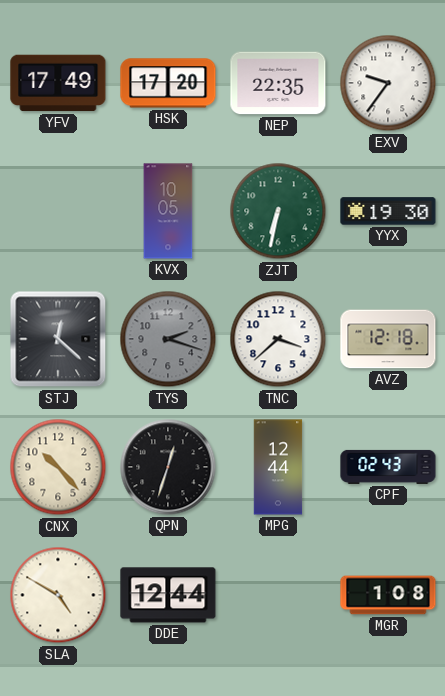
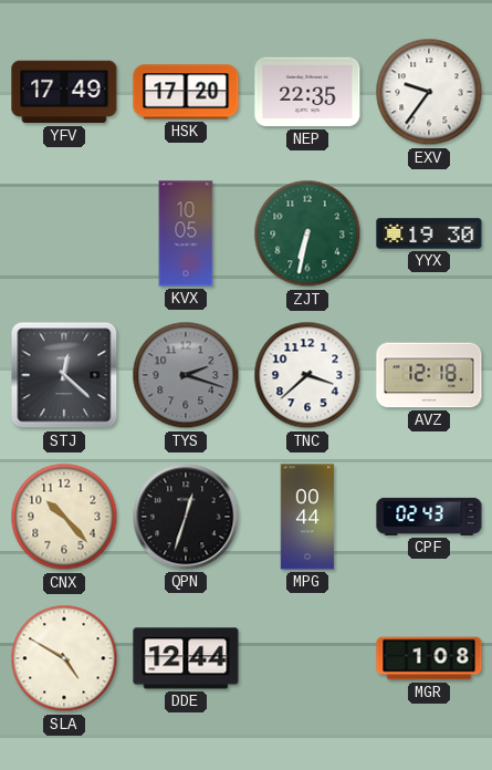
MPG: 12:44 -> 00:44 (307, 517)
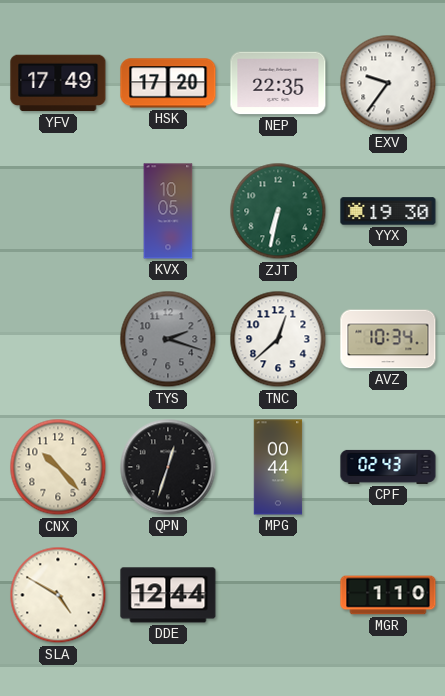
STJ: 12:22 -> none (64, 375)
TNC: 3:38 -> 12:38 (278, 339)
AVZ: 12:18 -> 10:34 (388, 339)
MGR: 1:08 -> 1:10 (388, 595)
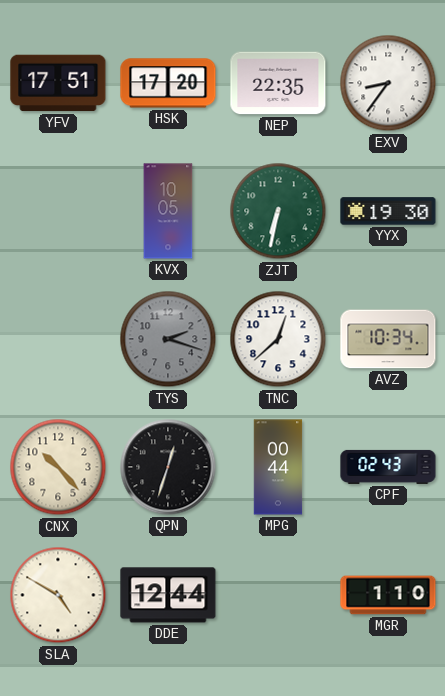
YFV: 17:49 -> 17:51 (58, 83)
EXV: 9:36 -> 8:36 (388, 83)
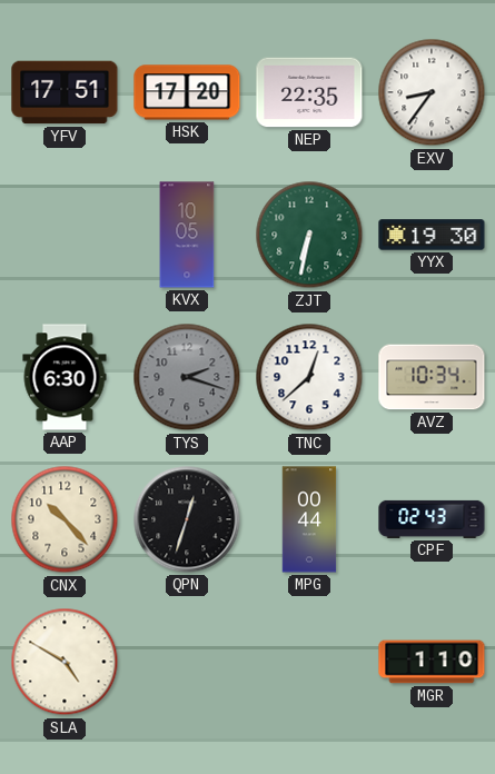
AAP: none -> 6:30 (65, 377)
DDE: 12:44 -> none (168, 595)
